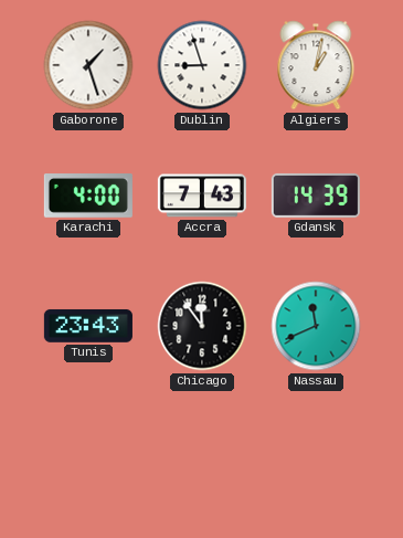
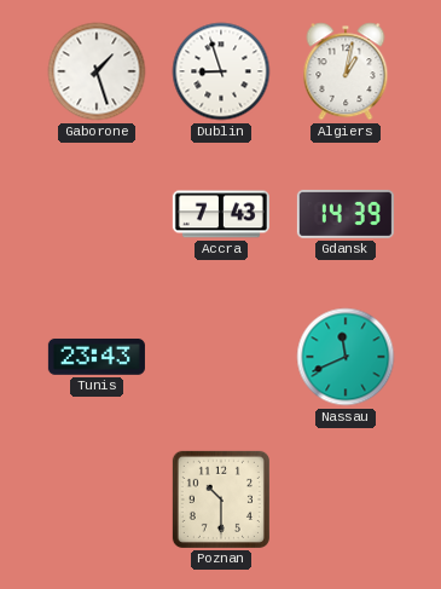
Karachi: 4:00 -> none (88, 197)
Chicago: 11:54 -> none (202, 326)
Poznan: none -> 10:30 (221, 500)
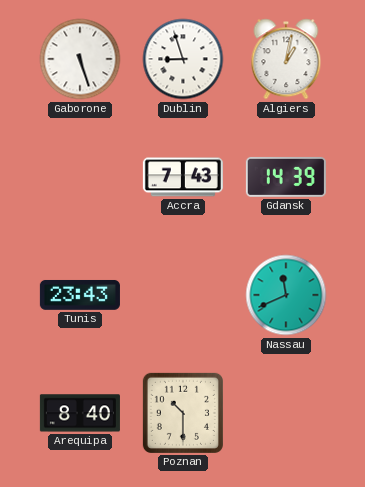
Gaborone: 1:27 -> 5:27 (80, 59)
Arequipa: none -> 8:40 (80, 413)
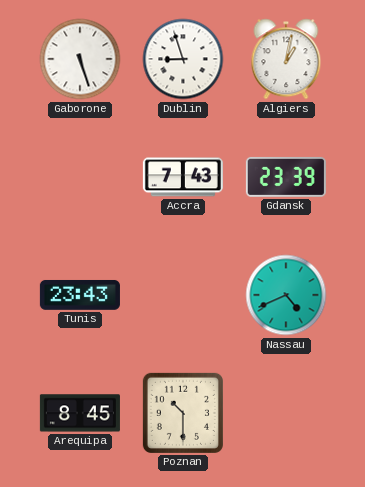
Gdansk: 14:39 -> 23:39 (286, 177)
Nassau: 11:41 -> 4:41 (286, 295)
Arequipa: 8:40 -> 8:45 (80, 413)
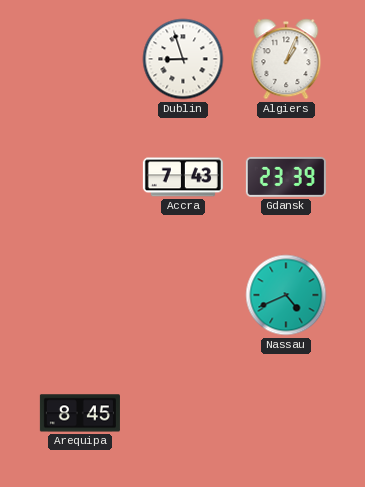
Gaborone: 5:27 -> none (80, 59)
Algiers: 1:02 -> 1:04 (286, 59)
Tunis: 23:43 -> none (80, 295)
Poznan: 10:30 -> none (183, 413)
